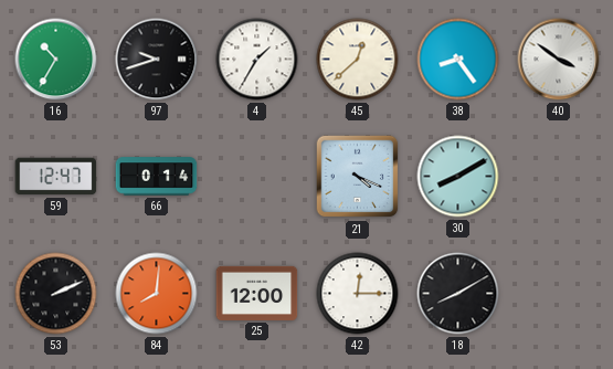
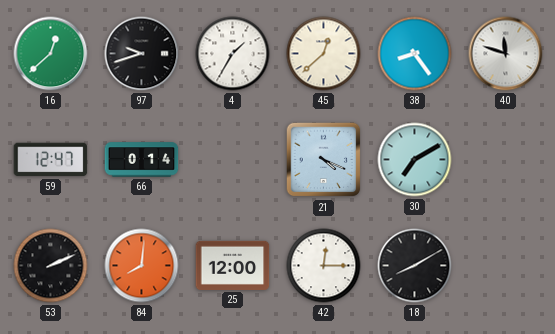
16: 10:35 -> 12:38 (51, 54)
40: 3:51 -> 11:48 (506, 54)
30: 8:10 -> 7:10 (415, 160)
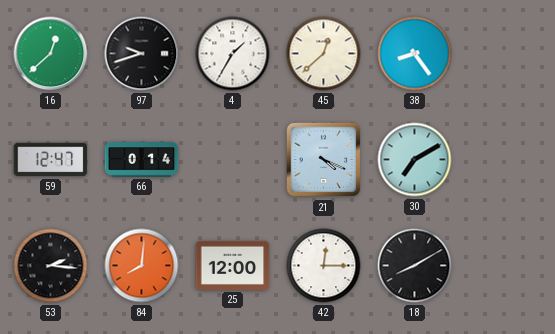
40: 11:48 -> none (506, 54)
53: 2:11 -> 2:16 (51, 266)
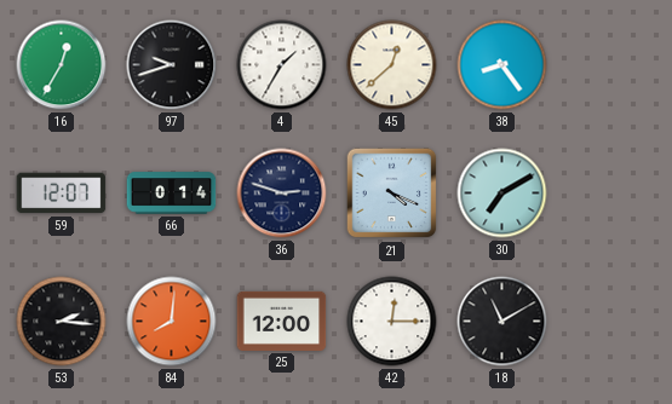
16: 12:38 -> 12:35 (62, 65)
59: 12:47 -> 12:07 (62, 194)
36: none -> 2:48 (282, 194)
18: 8:10 -> 11:10 (502, 322)
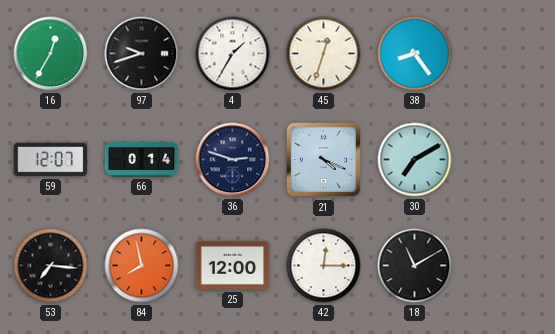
45: 12:38 -> 12:33 (324, 54)
53: 2:16 -> 7:16 (51, 266)
84: 8:01 -> 7:58 (142, 266)
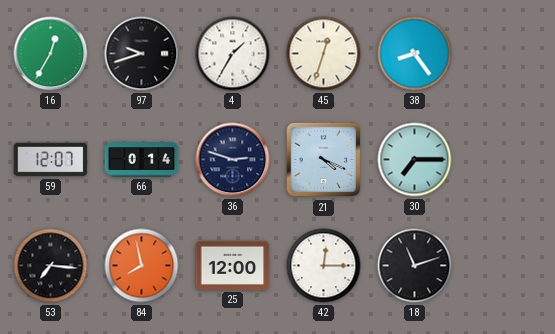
30: 7:10 -> 7:15 (415, 160)
18: 11:10 -> 11:12 (415, 266)
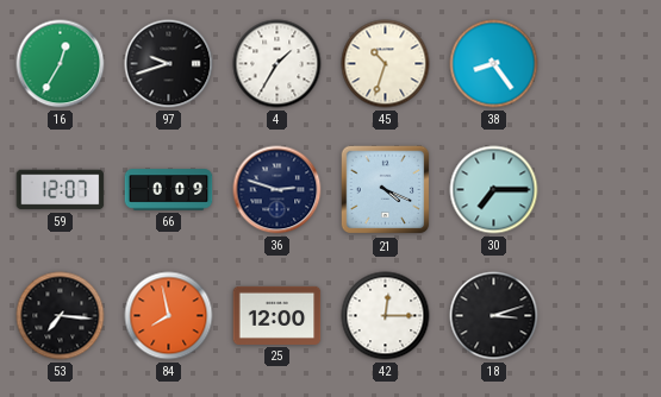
45: 12:33 -> 10:33 (386, 64)
66: 0:14 -> 0:09 (169, 190)
18: 11:12 -> 3:12 (494, 316)
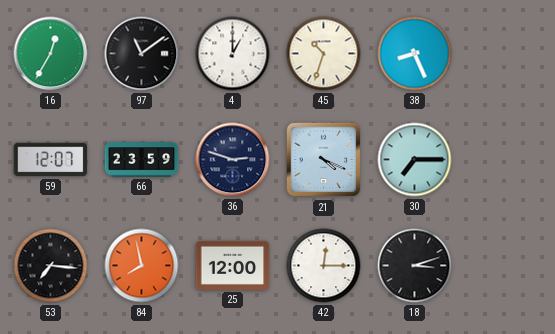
97: 9:42 -> 11:09 (142, 54)
4: 1:35 -> 1:00 (233, 54)
38: 8:24 -> 8:26 (415, 54)
66: 0:09 -> 23:59 (142, 160)
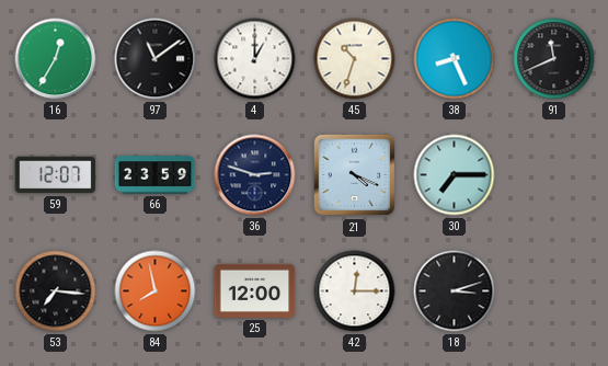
91: none -> 11:41 (554, 59)
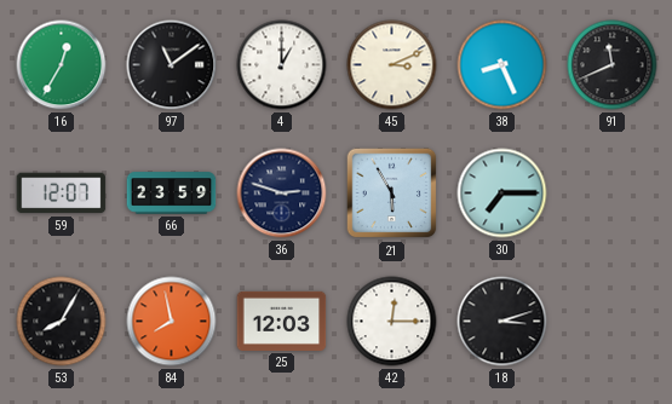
45: 10:33 -> 3:11 (392, 65)
21: 4:19 -> 5:55 (392, 194)
53: 7:16 -> 8:05 (62, 322)
25: 12:00 -> 12:03 (282, 321)
